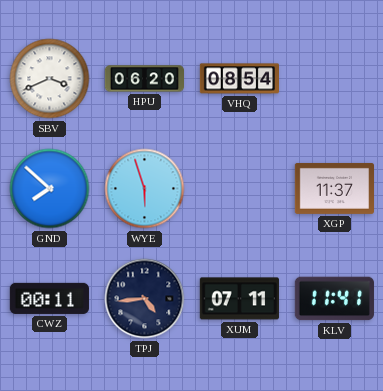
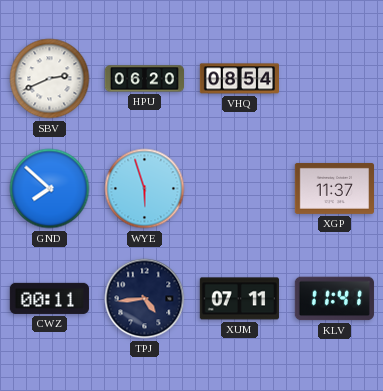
SBV: 3:41 -> 2:41 (50, 79)
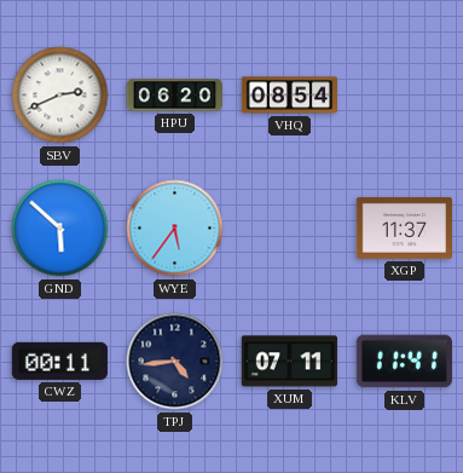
GND: 7:52 -> 5:52 (60, 229)
WYE: 5:57 -> 5:36 (175, 229)
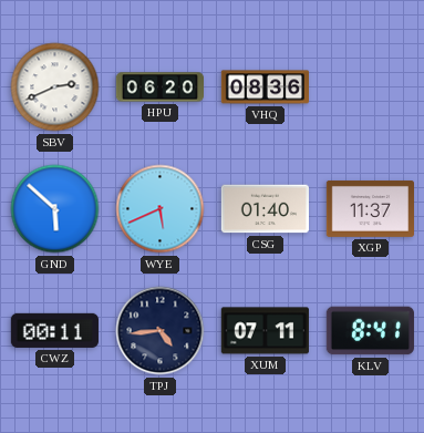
VHQ: 08:54 -> 08:36 (265, 87)
WYE: 5:36 -> 5:41 (161, 209)
CSG: none -> 01:40 (265, 209)
KLV: 11:41 -> 8:41 (370, 331)
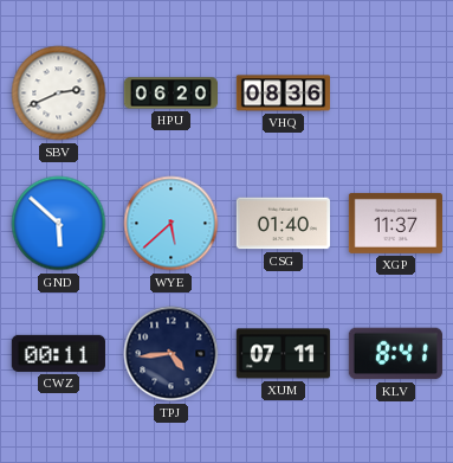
WYE: 5:41 -> 5:38 (172, 224)
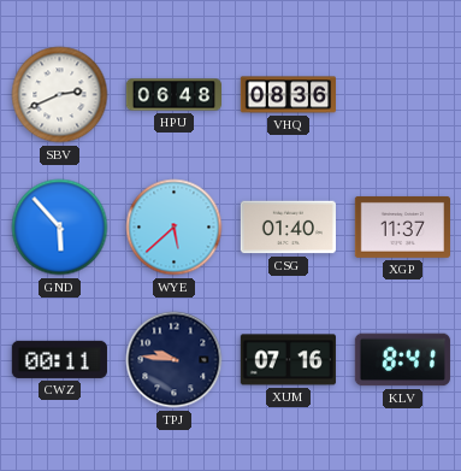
HPU: 06:20 -> 06:48 (173, 95)
GND: 5:52 -> 5:53 (60, 228)
TPJ: 4:44 -> 9:46 (175, 360)
XUM: 07:11 -> 07:16 (288, 360)
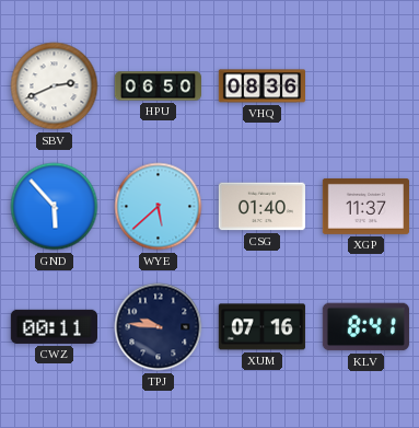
HPU: 06:48 -> 06:50 (158, 86)
